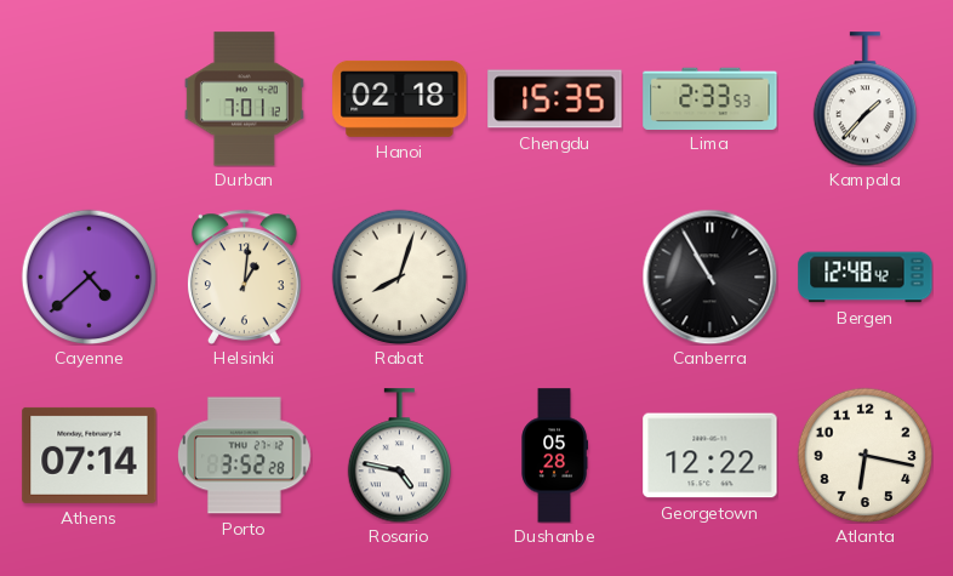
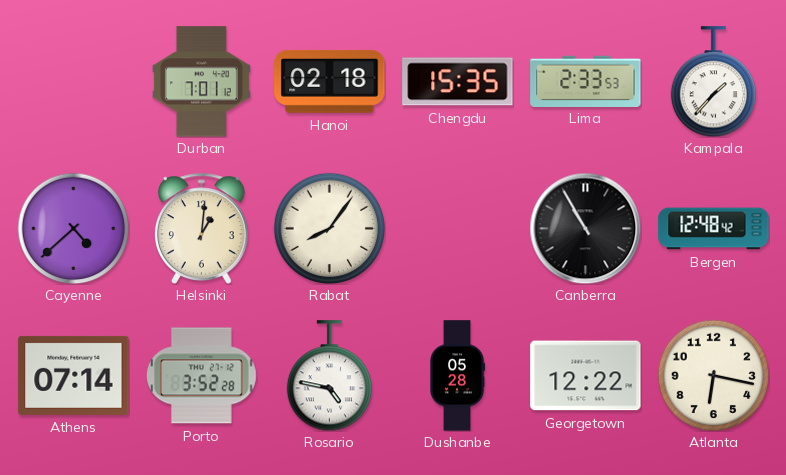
Rabat: 8:03 -> 8:06 (329, 228)
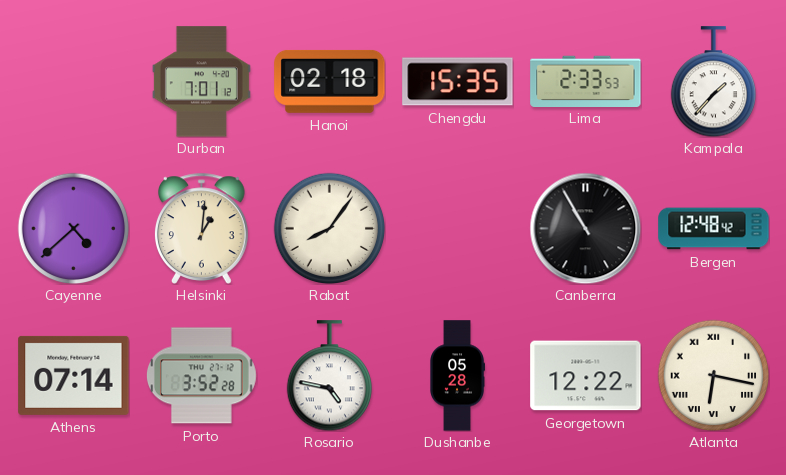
Atlanta numerals: Arabic -> Roman (713, 375)
